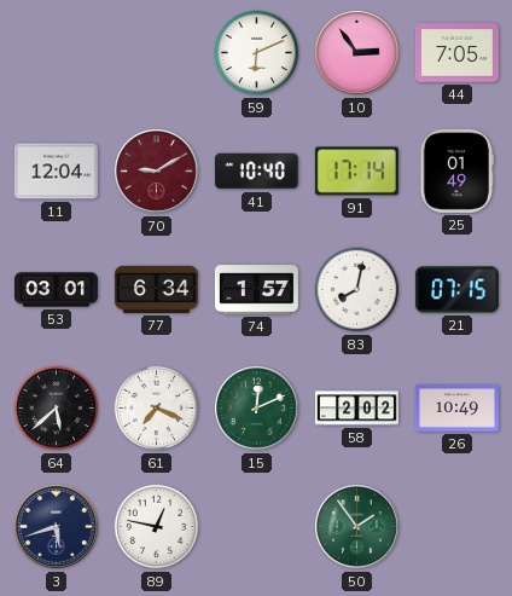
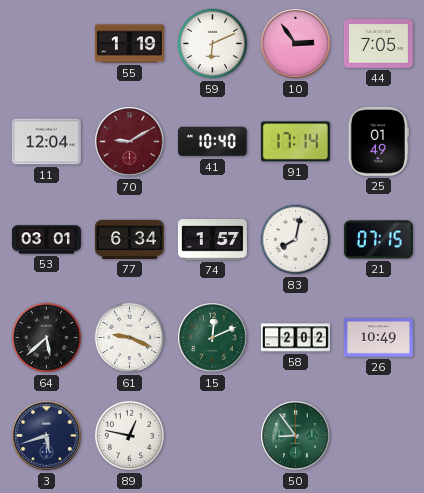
55: none -> 1:19 (129, 44)
61: 7:19 -> 9:19 (130, 338)
50: 1:54 -> 8:54 (296, 436)
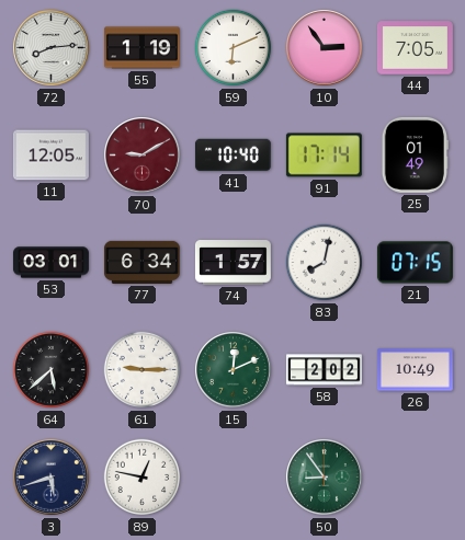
72: none -> 8:14 (52, 48)
11: 12:04 -> 12:05 (50, 156)
61: 9:19 -> 9:15 (143, 370)
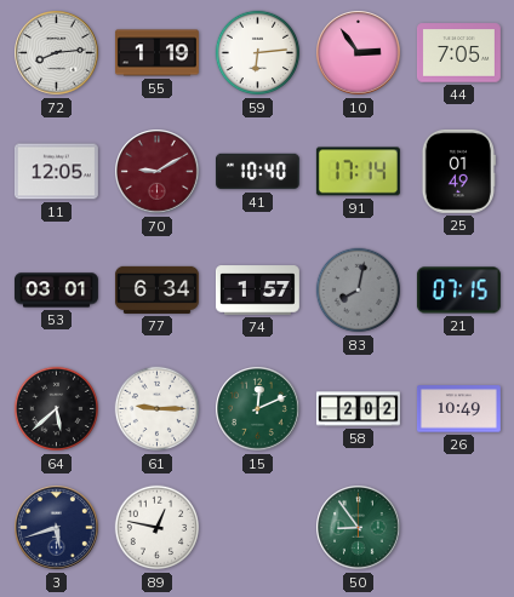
59: 6:11 -> 6:14 (258, 53)
83 dial: white -> grey (359, 291)
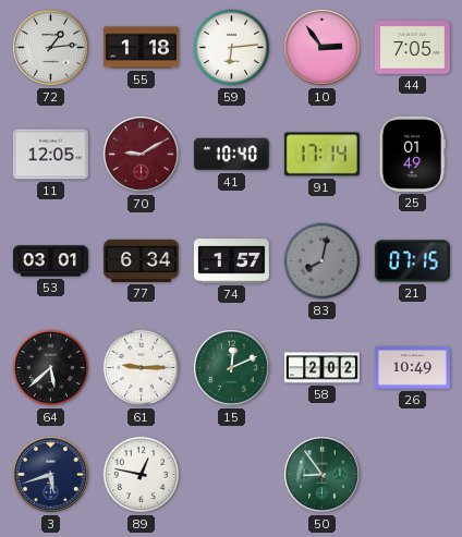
72: 8:14 -> 1:14 (51, 48)
55: 1:19 -> 1:18 (141, 48)
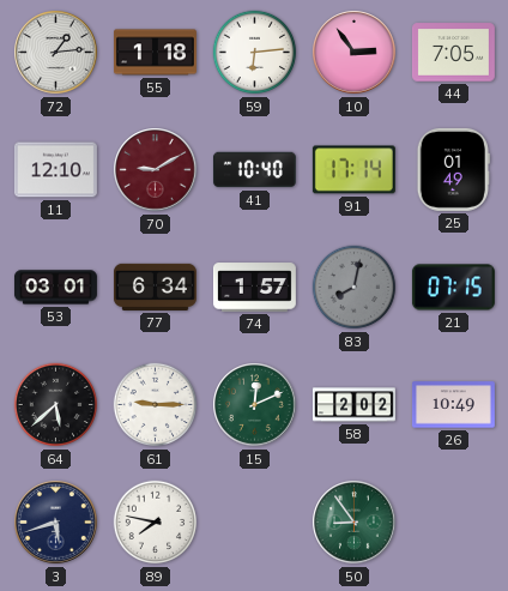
11: 12:05 -> 12:10 (55, 170)
89: 12:47 -> 7:47 (156, 523)
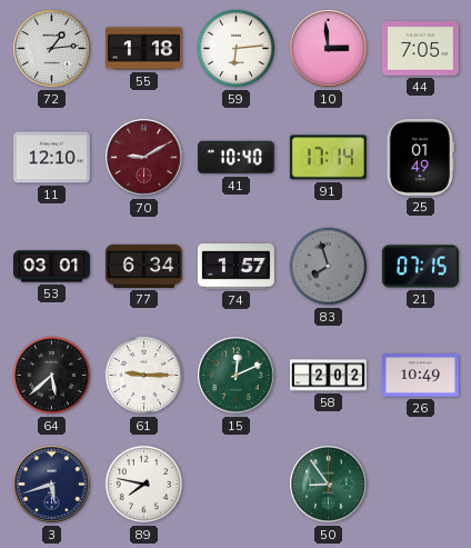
10: 2:54 -> 2:59 (329, 49)
83: 8:02 -> 7:57 (329, 267)
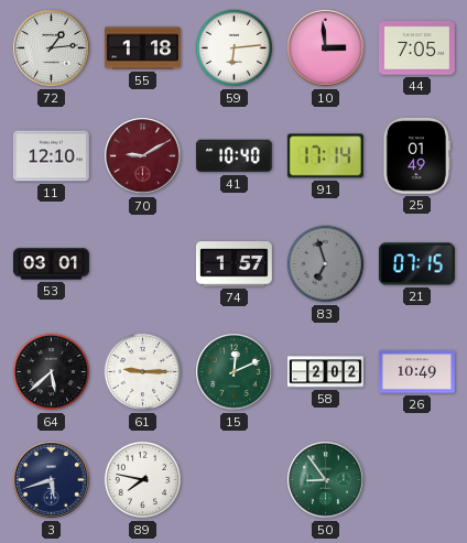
77: 6:34 -> none (143, 266)
83: 7:57 -> 6:57 (326, 264)
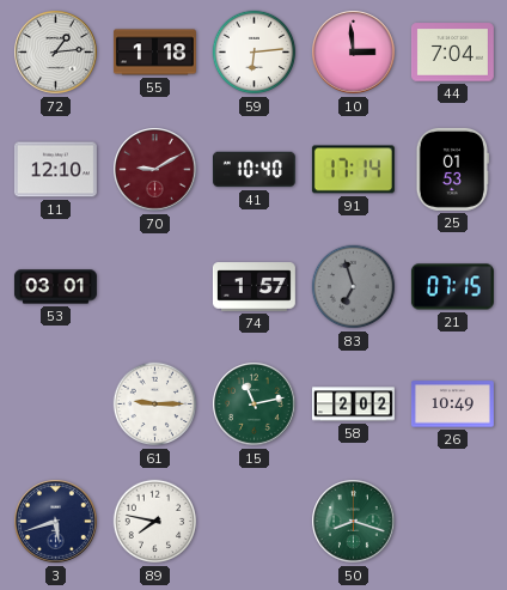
44: 7:05 -> 7:04 (452, 53)
25: 01:49 -> 01:53 (452, 169)
64: 5:38 -> none (52, 372)
15: 12:11 -> 11:13 (255, 405)
50: 8:54 -> 8:18 (354, 522)
